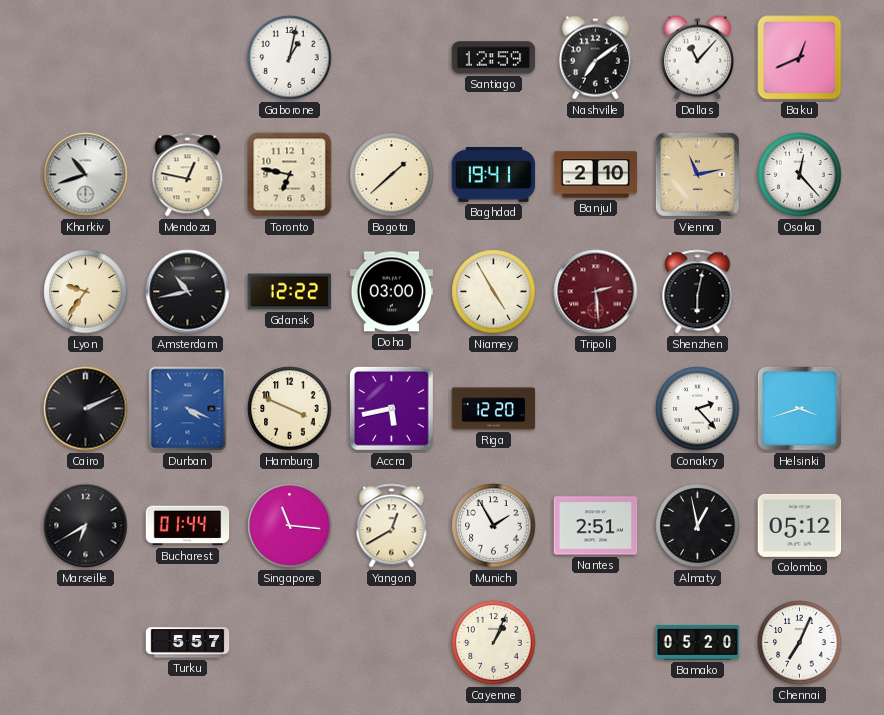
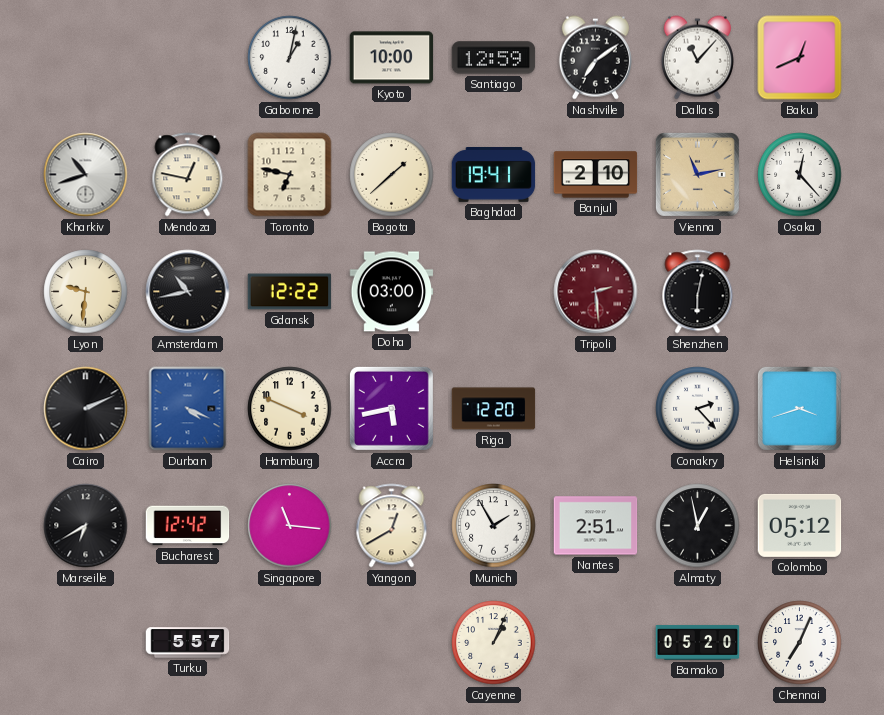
Kyoto: none -> 10:00 (392, 58)
Lyon: 9:36 -> 9:31 (86, 292)
Niamey: 4:55 -> none (494, 292)
Bucharest: 01:44 -> 12:42 (188, 526)
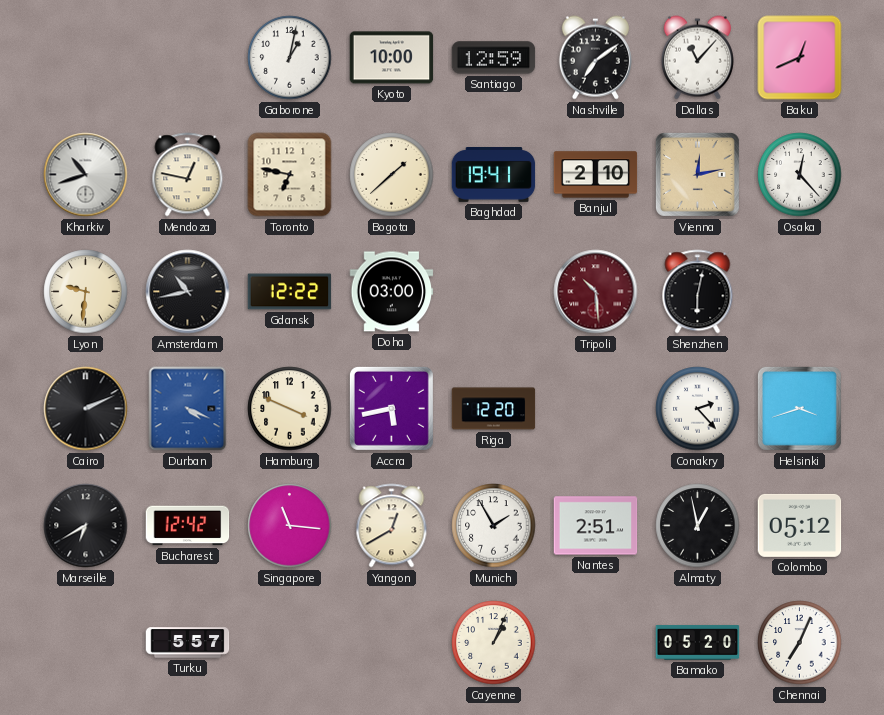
Vienna: 11:13 -> 12:13 (697, 174)
Tripoli: 2:29 -> 10:29 (596, 292)
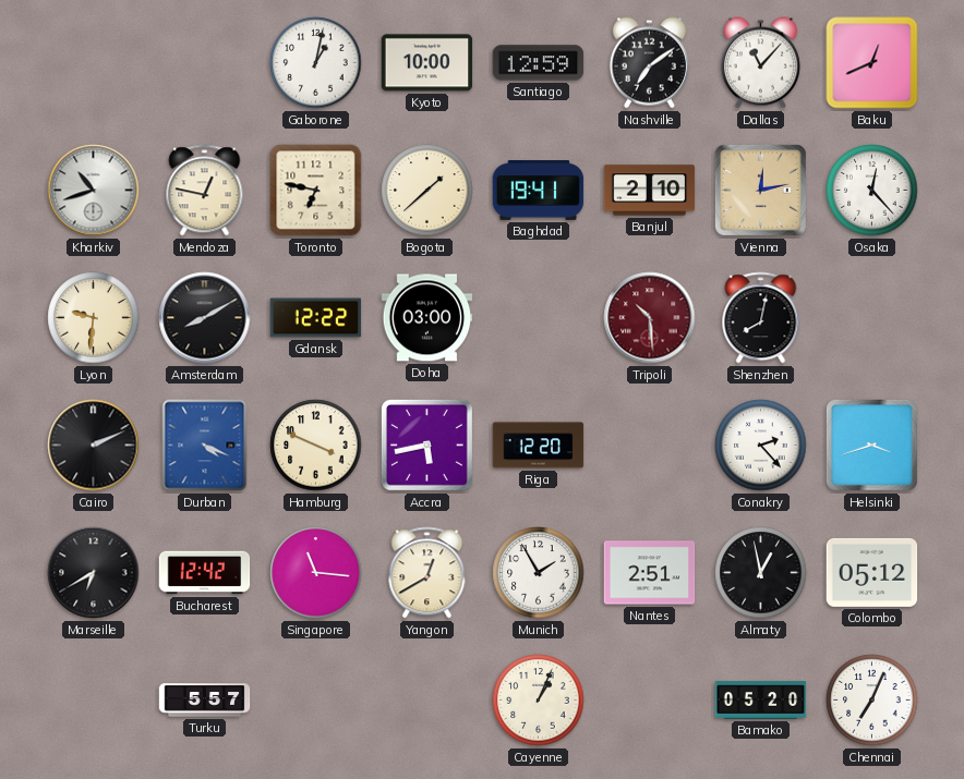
Amsterdam: 10:43 -> 8:10 (205, 318)
Shenzhen: 6:02 -> 8:02 (761, 318)
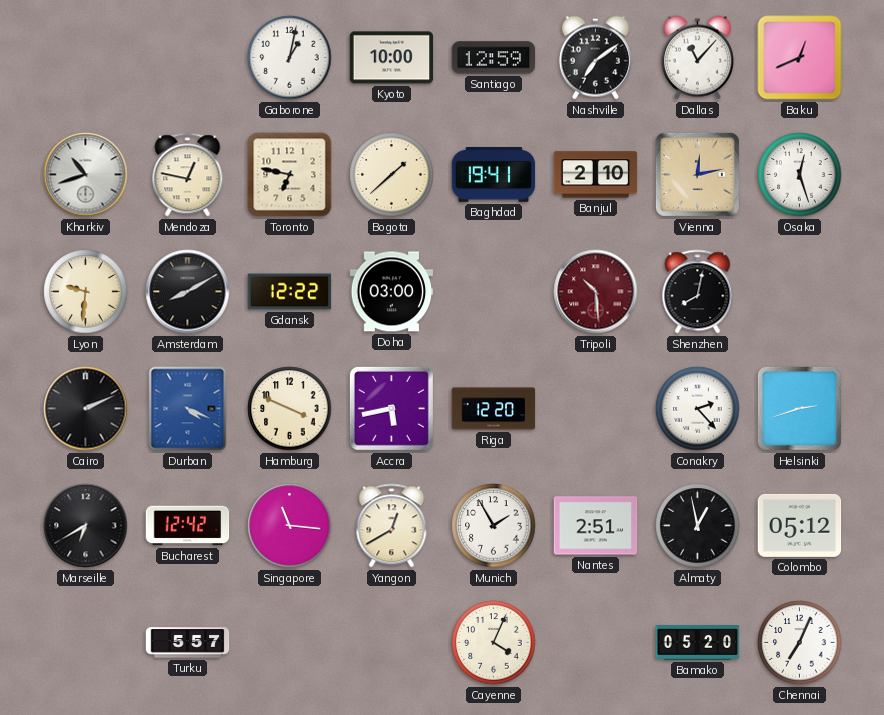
Osaka: 12:23 -> 12:27 (800, 175)
Helsinki: 3:42 -> 2:42 (799, 408)
Cayenne: 1:04 -> 4:04 (494, 643)
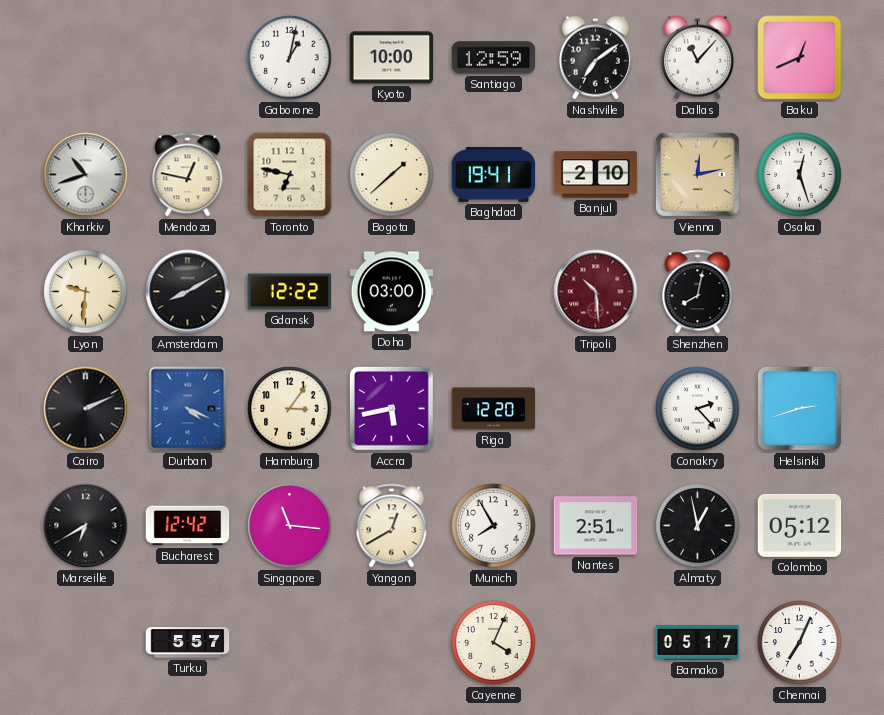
Hamburg: 3:49 -> 3:06 (290, 409)
Munich: 1:55 -> 7:55 (494, 526)
Bamako: 05:20 -> 05:17 (698, 643)
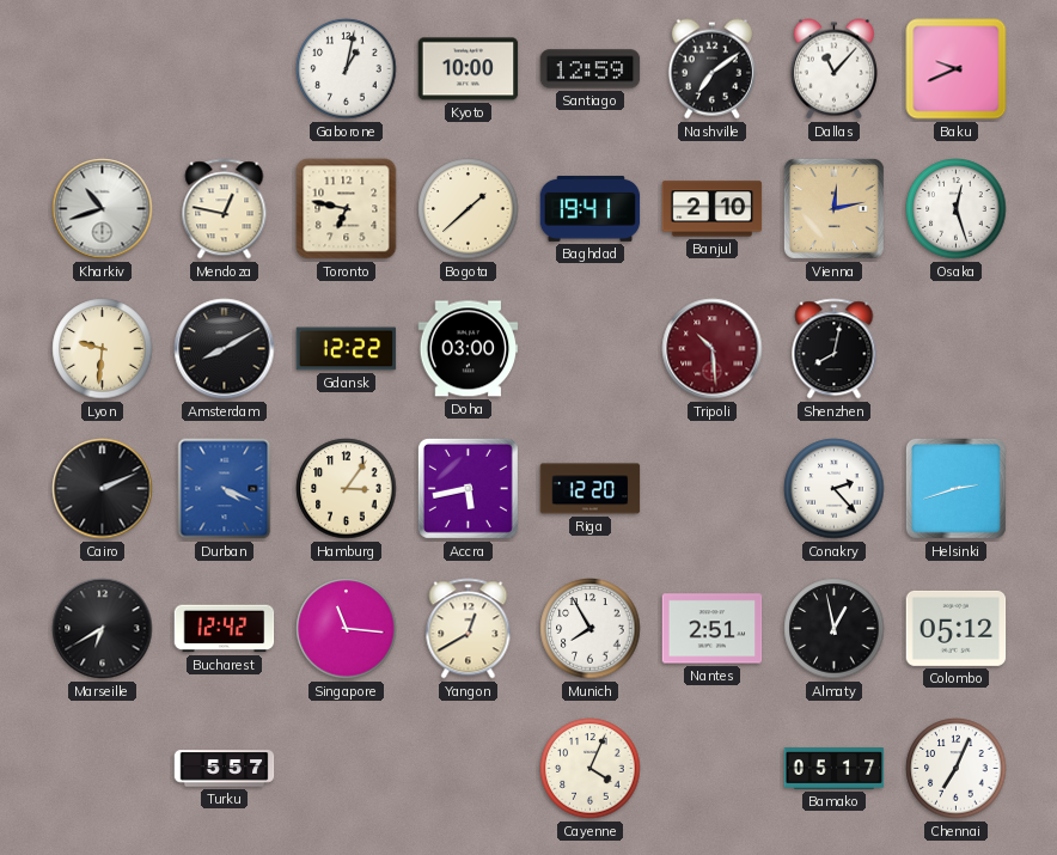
Baku: 12:41 -> 9:41 (957, 69)
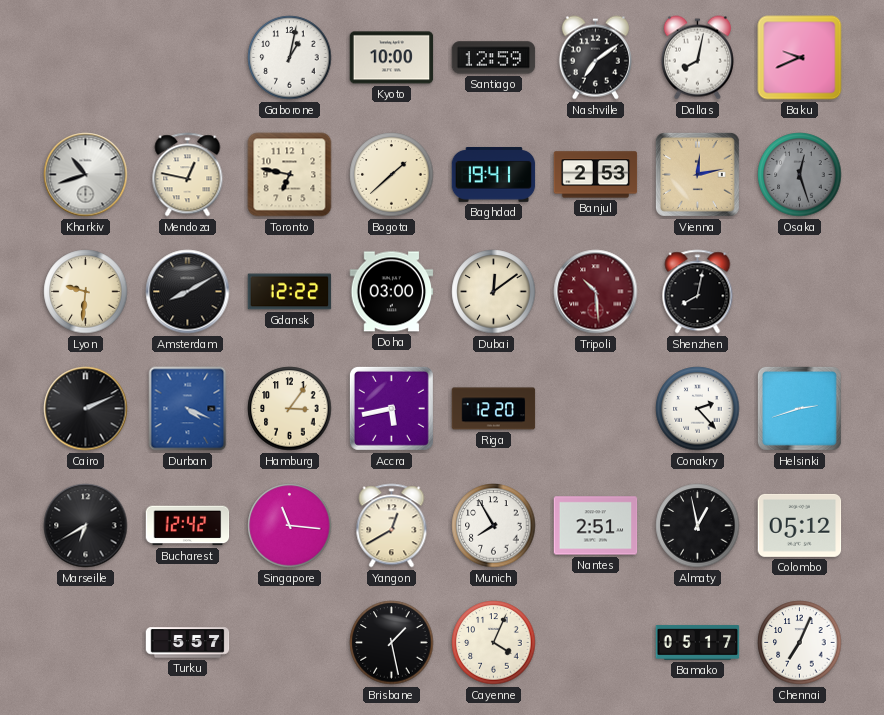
Dallas: 11:07 -> 8:02 (697, 58)
Banjul: 2:10 -> 2:53 (596, 175)
Osaka dial: white -> grey (800, 175)
Dubai: none -> 12:09 (494, 292)
Brisbane: none -> 1:28 (392, 643)
